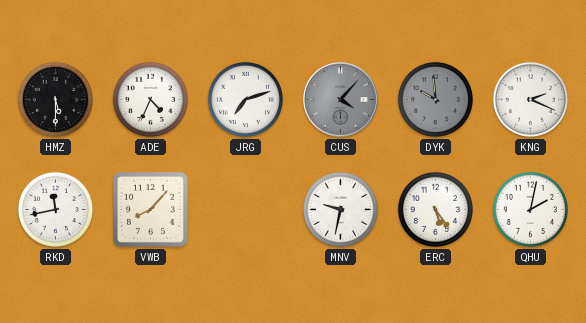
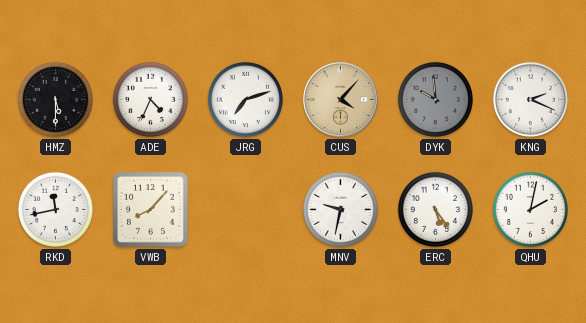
CUS dial: grey -> champagne (341, 100)
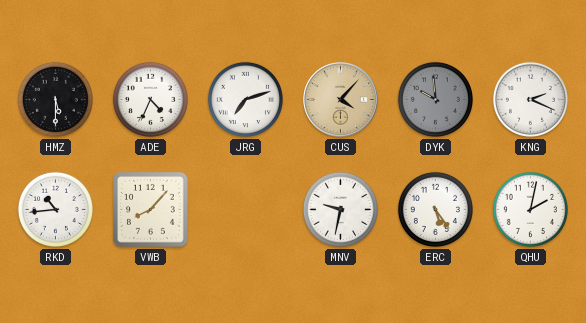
RKD: 11:43 -> 10:44 (55, 209)
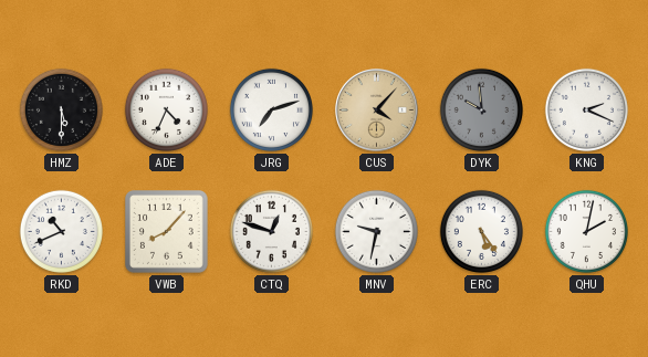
RKD: 10:44 -> 10:41 (61, 231)
CTQ: none -> 12:48 (271, 231)
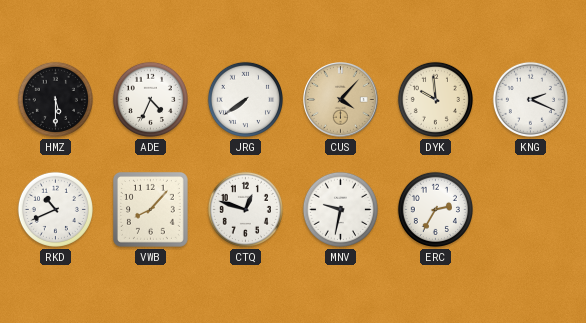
JRG: 7:12 -> 7:39 (245, 99)
DYK dial: grey -> cream (435, 99)
ERC: 5:24 -> 2:35 (435, 209)
QHU: 2:02 -> none (586, 231)
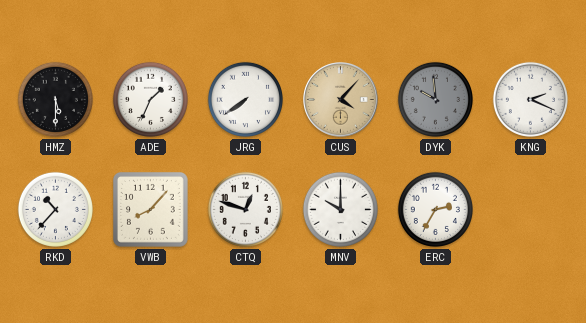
ADE: 4:34 -> 1:34 (150, 99)
DYK dial: cream -> grey (435, 99)
RKD: 10:41 -> 10:37 (55, 209)
MNV: 9:32 -> 10:00 (340, 209)
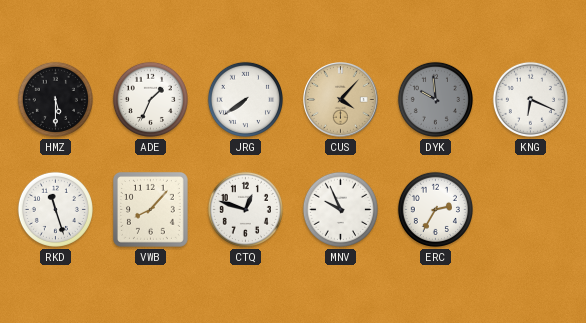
KNG: 2:19 -> 6:19 (530, 99)
RKD: 10:37 -> 11:27 (55, 209)
MNV: 10:00 -> 9:56 (340, 209)
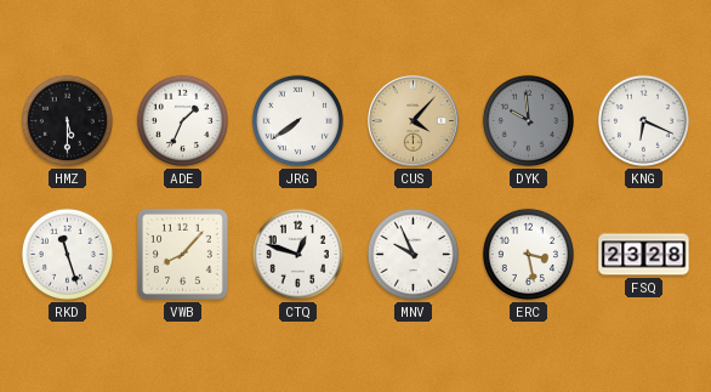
ERC: 2:35 -> 3:28 (528, 254)
FSQ: none -> 23:28 (644, 255)
